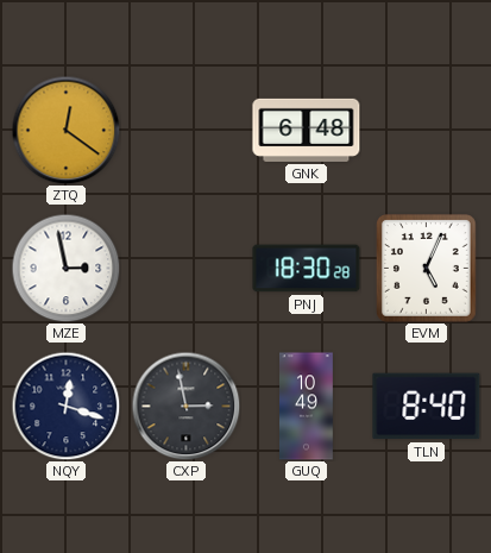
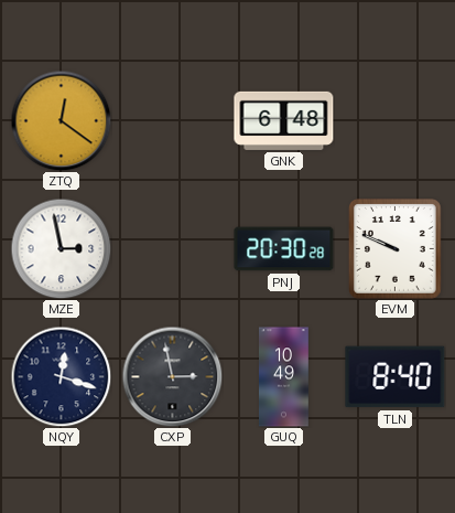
PNJ: 18:30 -> 20:30 (284, 249)
EVM: 5:04 -> 9:49 (396, 249)
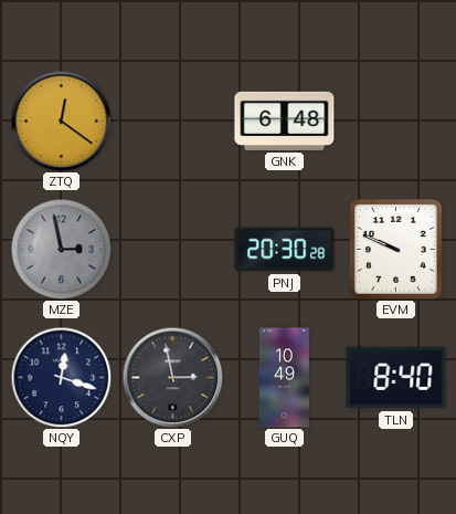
MZE dial: white -> grey (61, 249)
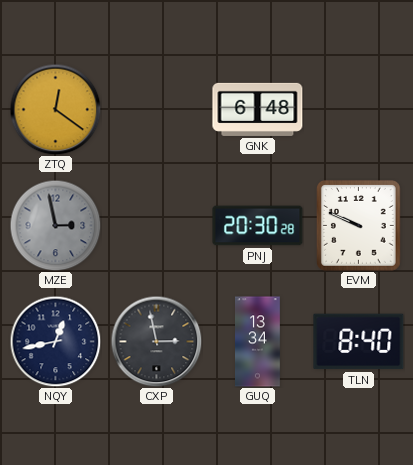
NQY: 12:18 -> 12:43 (55, 341)
GUQ: 10:49 -> 13:34 (258, 342)
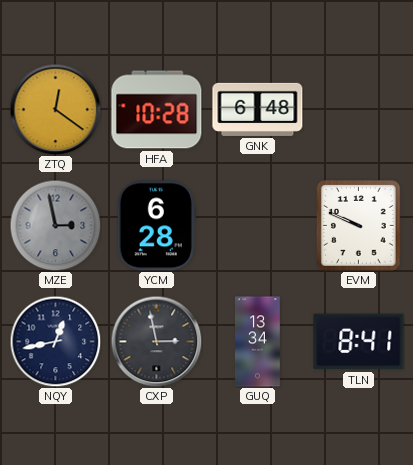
HFA: none -> 10:28 (157, 110)
YCM: none -> 6:28 (156, 226)
PNJ: 20:30 -> none (258, 226)
TLN: 8:40 -> 8:41 (359, 342)
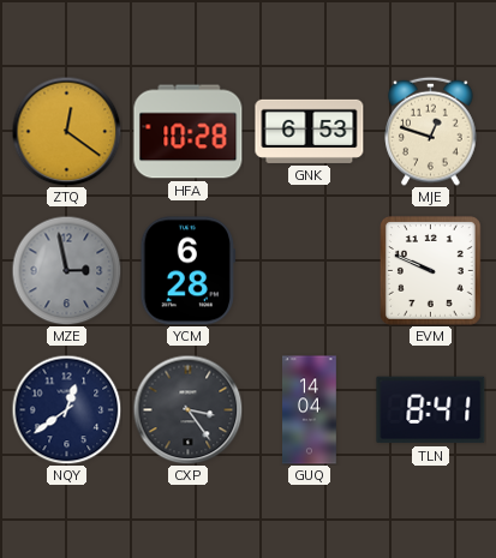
GNK: 6:48 -> 6:53 (310, 131)
MJE: none -> 12:48 (431, 131)
NQY: 12:43 -> 12:39 (66, 409)
CXP: 2:58 -> 3:24 (187, 409)
GUQ: 13:34 -> 14:04 (310, 410)
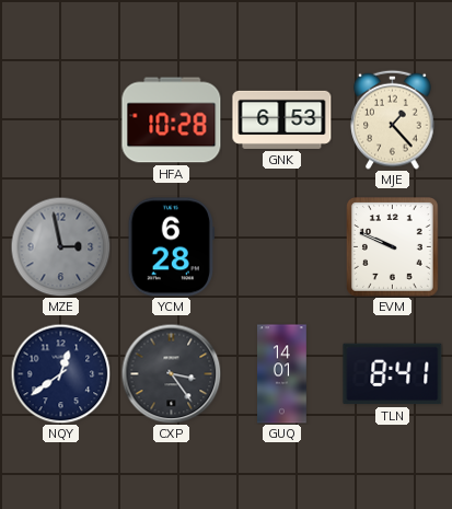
ZTQ: 12:21 -> none (66, 131)
MJE: 12:48 -> 1:23 (393, 119)
GUQ: 14:04 -> 14:01 (282, 374)
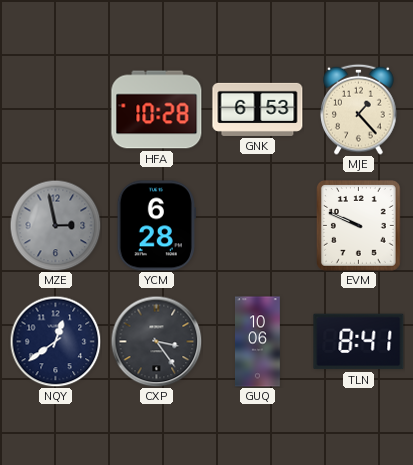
GUQ: 14:01 -> 10:06 (258, 342)
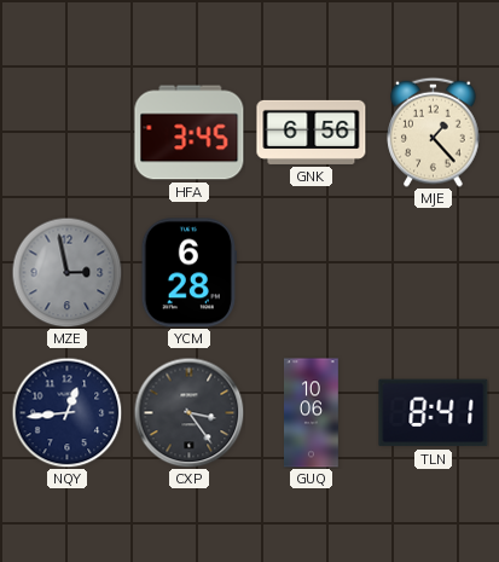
HFA: 10:28 -> 3:45 (190, 133)
GNK: 6:53 -> 6:56 (312, 132)
EVM: 9:49 -> none (359, 226)
NQY: 12:39 -> 12:44 (66, 412)
